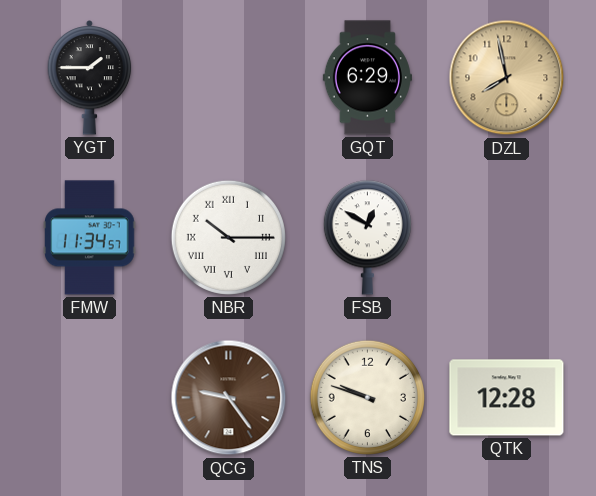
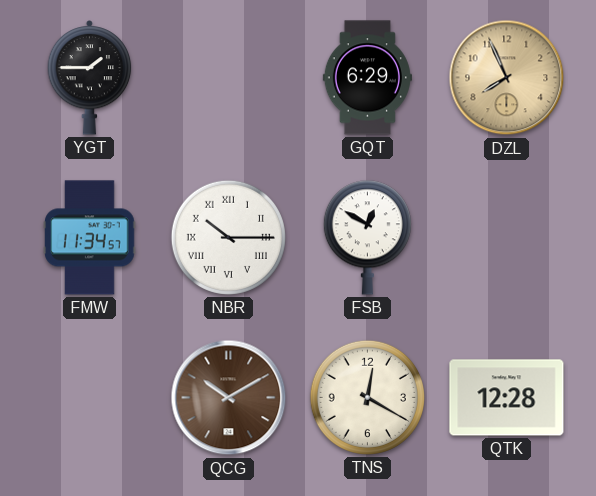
DZL: 7:58 -> 7:56 (507, 78)
QCG: 9:24 -> 10:10 (229, 398)
TNS: 9:48 -> 12:20 (367, 397)
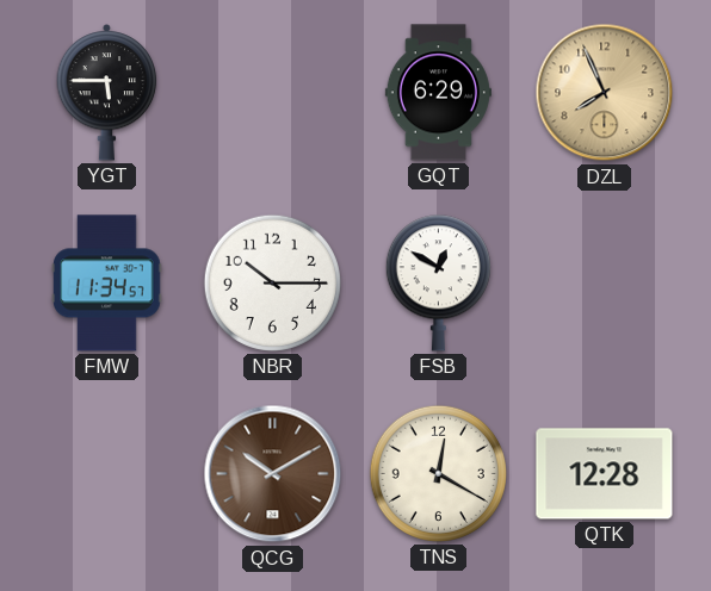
YGT: 1:45 -> 5:45 (107, 93)
NBR numerals: Roman -> Arabic (272, 282)
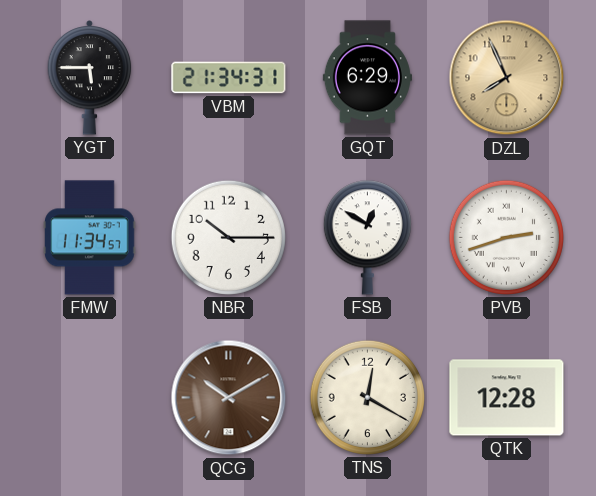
VBM: none -> 21:34 (229, 78)
PVB: none -> 2:42 (506, 237)
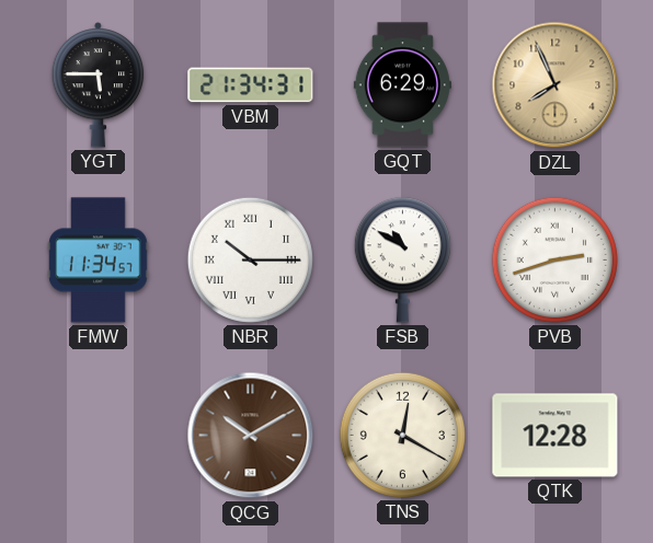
NBR numerals: Arabic -> Roman (250, 259)
FSB: 12:50 -> 10:50 (402, 261)
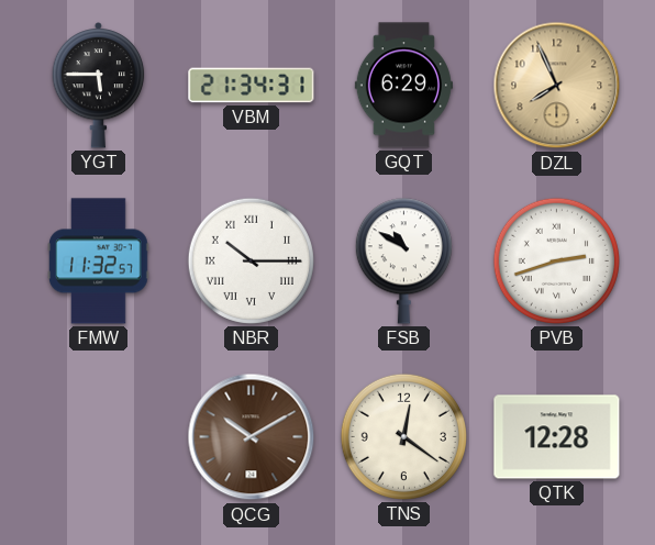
FMW: 11:34 -> 11:32 (99, 262)
TNS: 12:20 -> 12:21 (403, 436)
